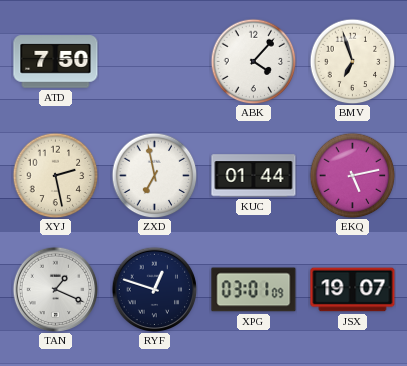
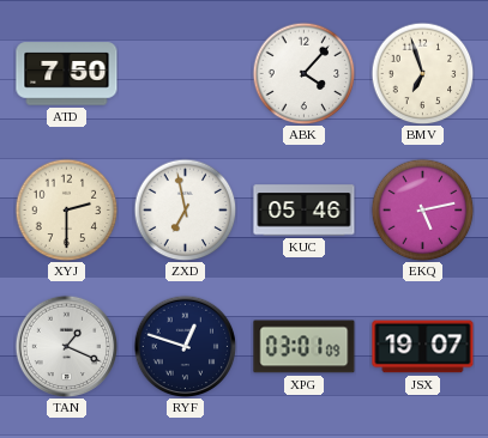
XYJ: 2:28 -> 2:30 (66, 209)
KUC: 01:44 -> 05:46 (305, 211)
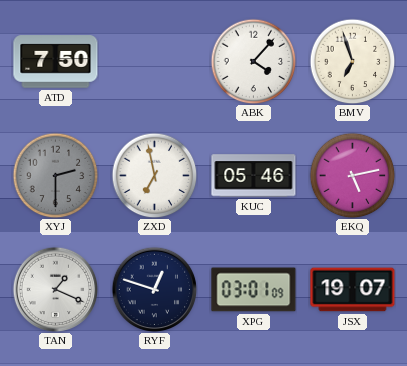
XYJ dial: cream -> grey (55, 175)
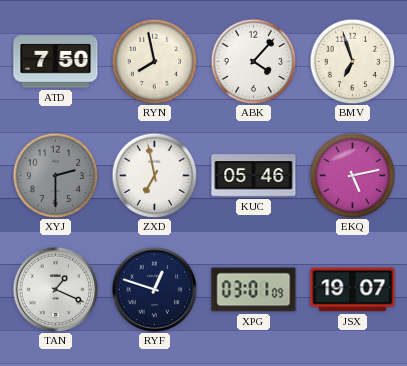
RYN: none -> 7:58 (154, 61)
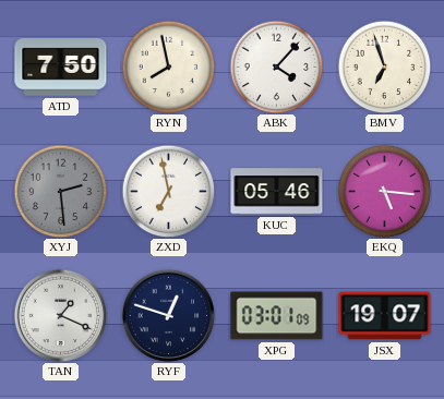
XYJ: 2:30 -> 2:29 (60, 191)
EKQ: 5:13 -> 5:16 (384, 191)
